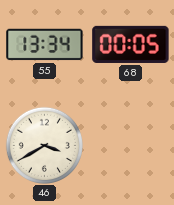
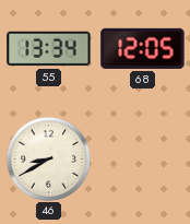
68: 00:05 -> 12:05 (143, 48)
46: 3:40 -> 8:40 (48, 158)
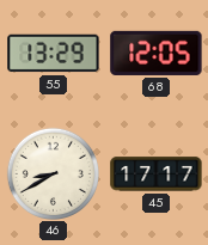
55: 13:34 -> 13:29 (54, 54)
45: none -> 17:17 (157, 174)
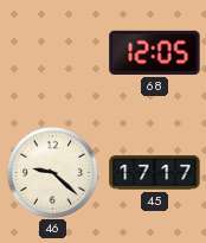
55: 13:29 -> none (54, 54)
46: 8:40 -> 9:22 (52, 172)
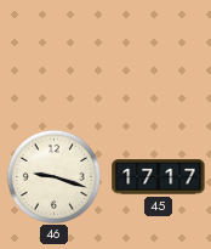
68: 12:05 -> none (155, 52)
46: 9:22 -> 9:18 (53, 176)
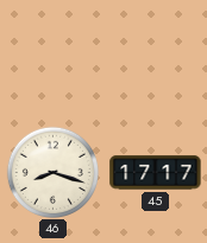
46: 9:18 -> 8:18 (52, 172)
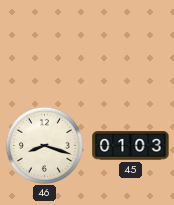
45: 17:17 -> 01:03 (131, 146)
